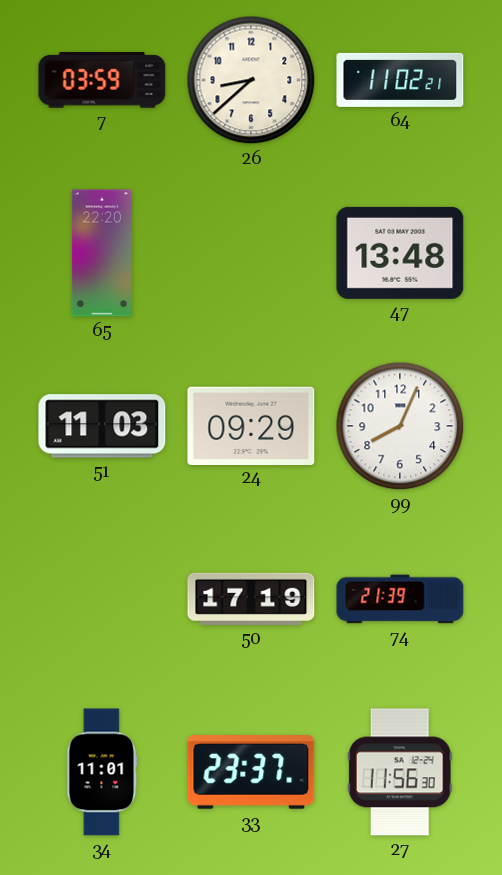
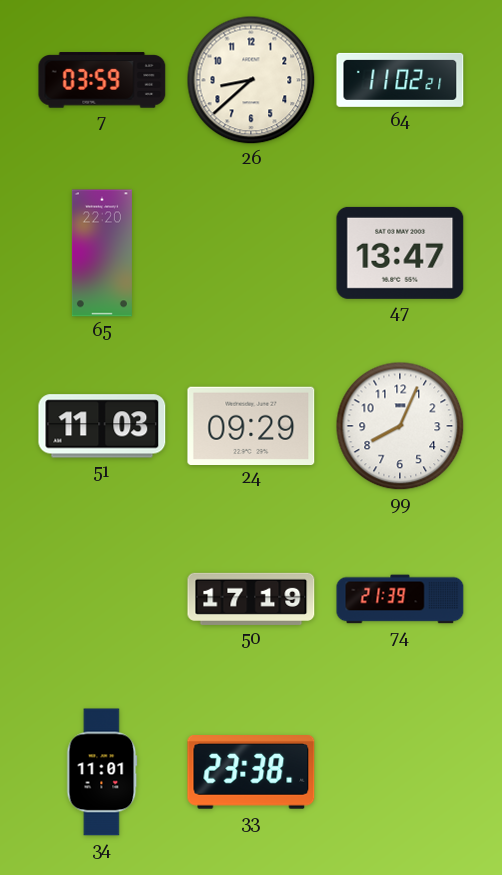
47: 13:48 -> 13:47 (400, 253)
33: 23:37 -> 23:38 (251, 773)
27: 11:56 -> none (400, 772)
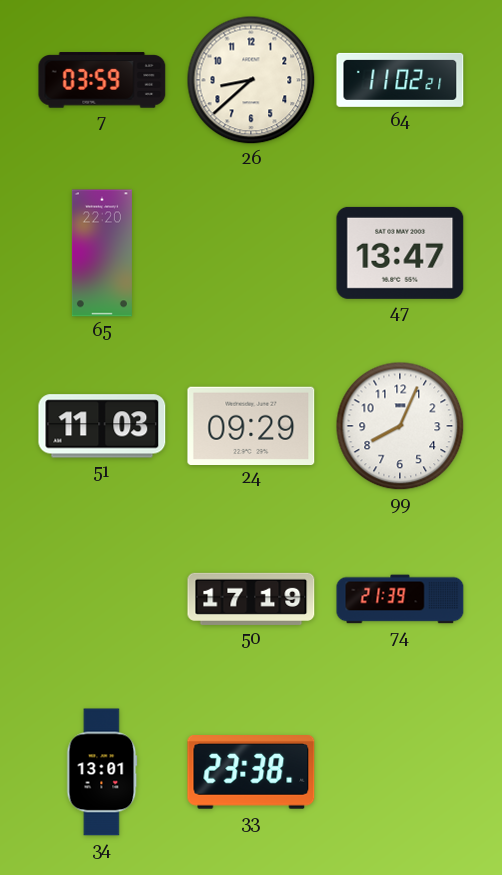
34: 11:01 -> 13:01 (102, 772)
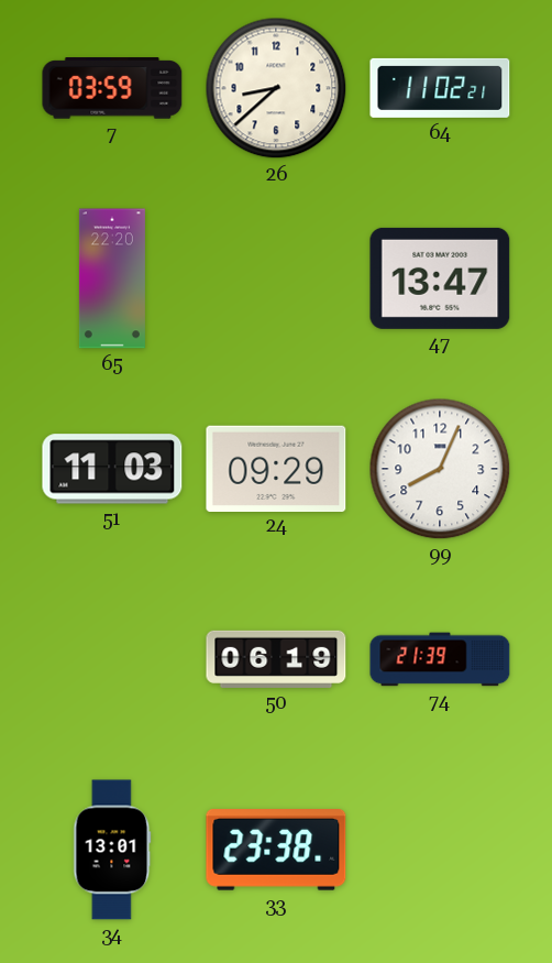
50: 17:19 -> 06:19 (276, 659)
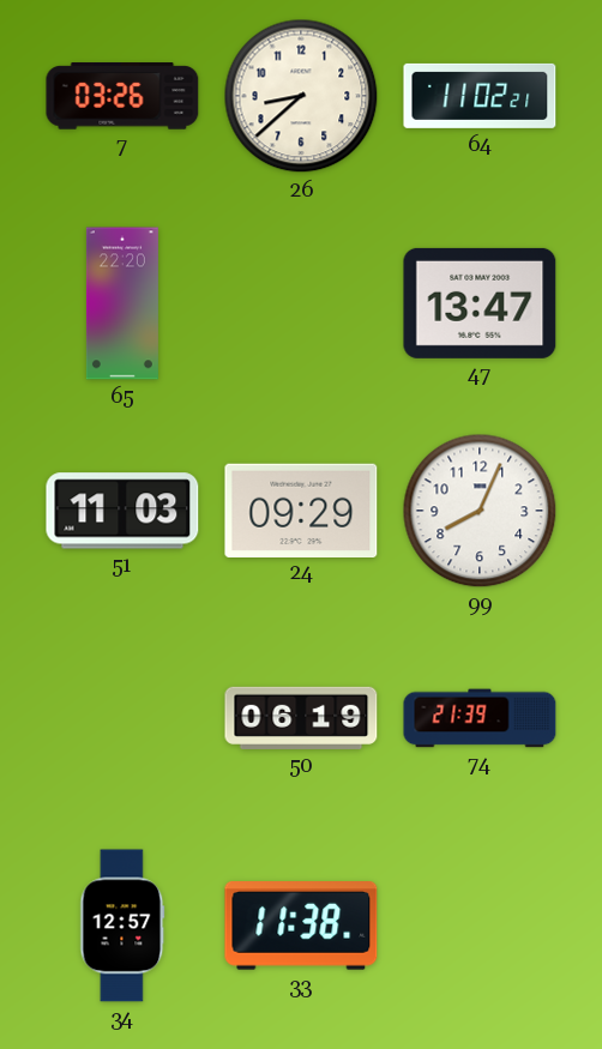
7: 03:59 -> 03:26 (122, 96)
34: 13:01 -> 12:57 (122, 926)
33: 23:38 -> 11:38 (301, 927)
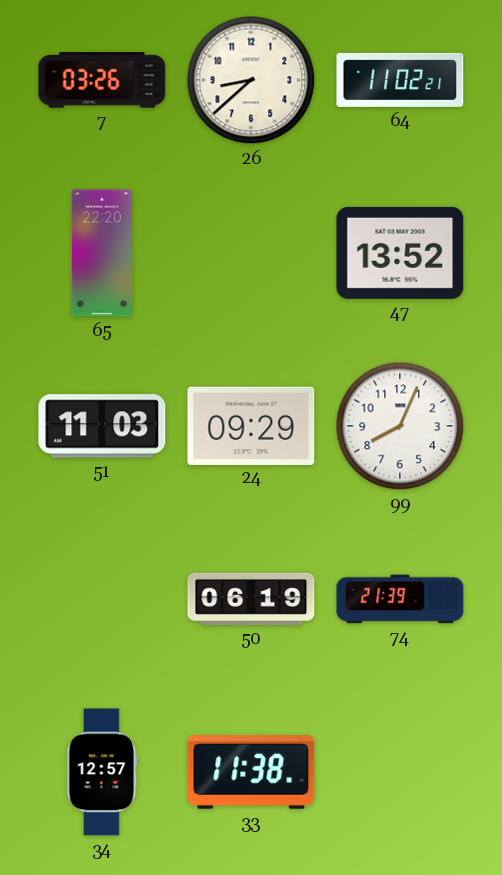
47: 13:47 -> 13:52 (400, 253)
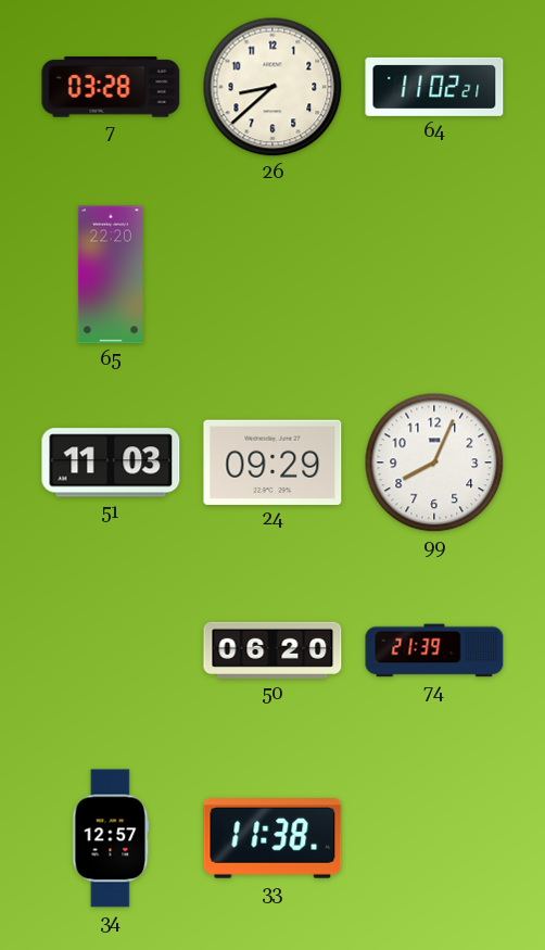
7: 03:26 -> 03:28 (111, 87)
47: 13:52 -> none (400, 253)
50: 06:19 -> 06:20 (272, 650)
